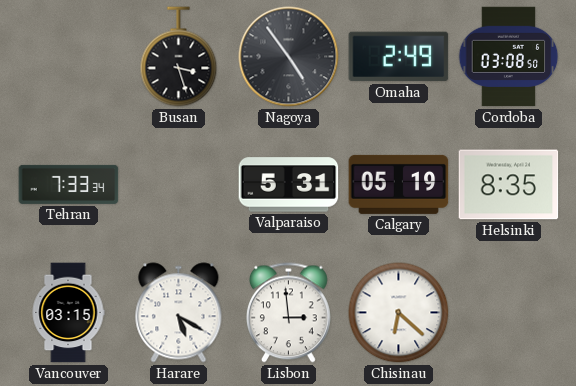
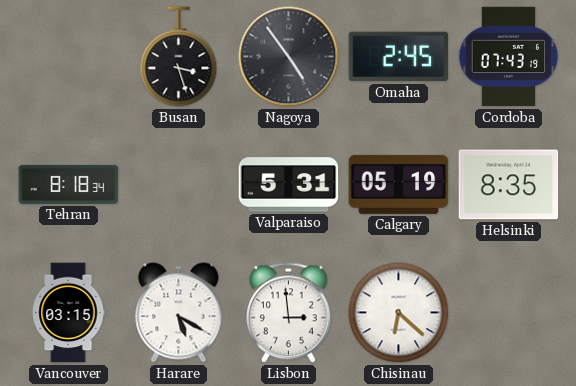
Omaha: 2:49 -> 2:45 (399, 57)
Cordoba: 03:08 -> 07:43 (509, 57)
Tehran: 7:33 -> 8:18 (69, 184)
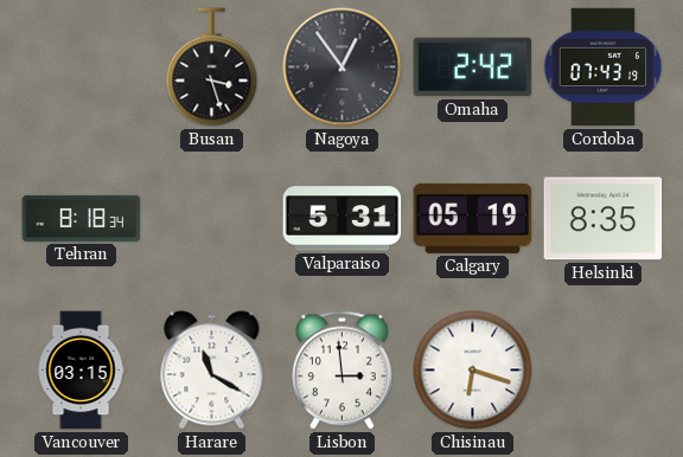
Nagoya: 4:54 -> 12:54 (343, 67)
Omaha: 2:45 -> 2:42 (473, 67)
Harare: 5:20 -> 11:20 (212, 371)
Chisinau: 6:22 -> 6:18 (473, 371)
